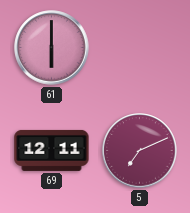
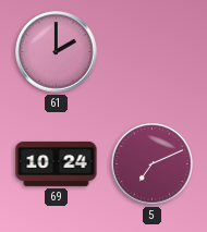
61: 6:00 -> 2:00 (57, 52)
69: 12:11 -> 10:24 (57, 163)
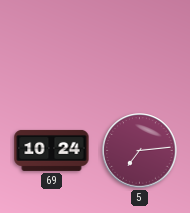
61: 2:00 -> none (57, 52)
5: 7:11 -> 7:14 (140, 151)
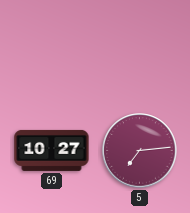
69: 10:24 -> 10:27 (52, 150)
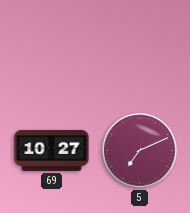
5: 7:14 -> 7:11 (140, 151)
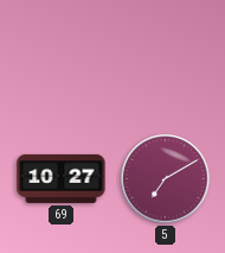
5: 7:11 -> 7:10 (166, 179)
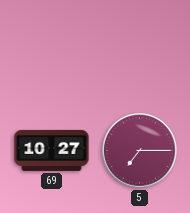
5: 7:10 -> 7:15 (140, 151)
